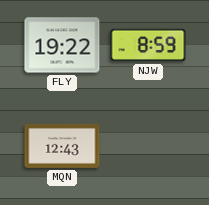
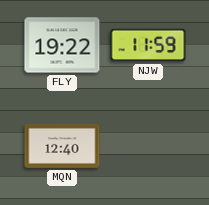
NJW: 8:59 -> 11:59 (148, 45)
MQN: 12:43 -> 12:40 (62, 146)
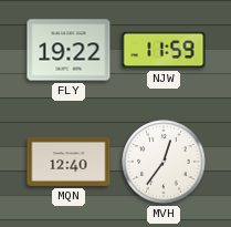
MVH: none -> 12:36 (164, 162)
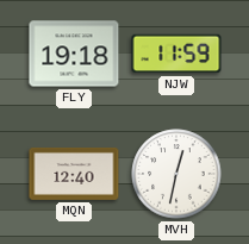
FLY: 19:22 -> 19:18 (74, 54)
MVH: 12:36 -> 12:32 (176, 174)
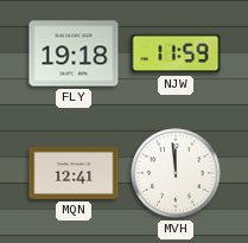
MQN: 12:40 -> 12:41 (74, 173)
MVH: 12:32 -> 11:59 (176, 173)
